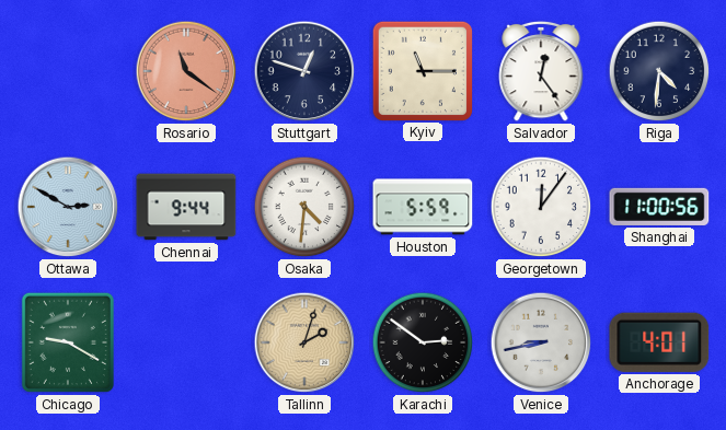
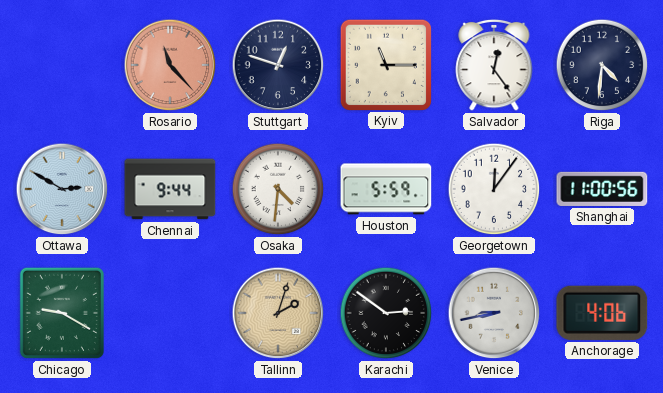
Rosario: 11:21 -> 11:23 (170, 65)
Anchorage: 4:01 -> 4:06 (602, 313)
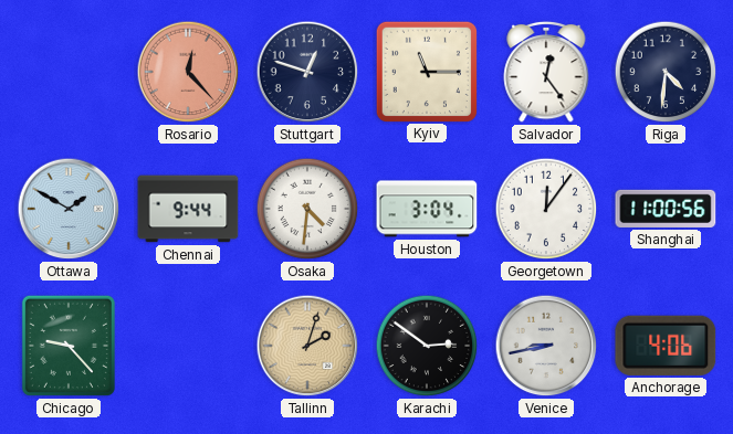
Rosario: 11:23 -> 12:23 (188, 72)
Ottawa: 2:50 -> 1:50 (69, 209)
Houston: 5:59 -> 3:04 (427, 209)
Chicago: 9:20 -> 9:23 (69, 346)
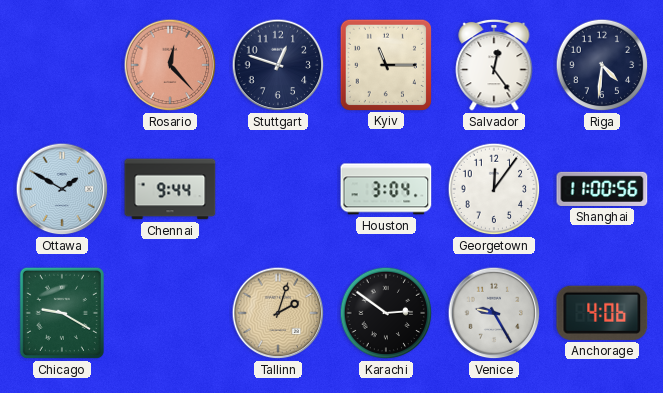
Osaka: 4:31 -> none (307, 209)
Chicago: 9:23 -> 9:20 (62, 313)
Venice: 8:43 -> 9:25 (494, 313)
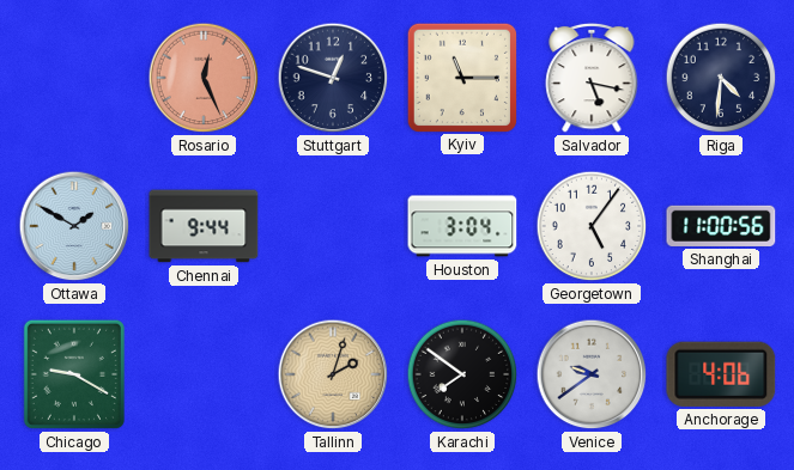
Rosario: 12:23 -> 12:26 (204, 78)
Salvador: 12:24 -> 5:17 (592, 78)
Georgetown: 12:06 -> 5:06 (592, 226)
Karachi: 2:51 -> 7:51 (462, 374)
Venice: 9:25 -> 9:39 (592, 374)
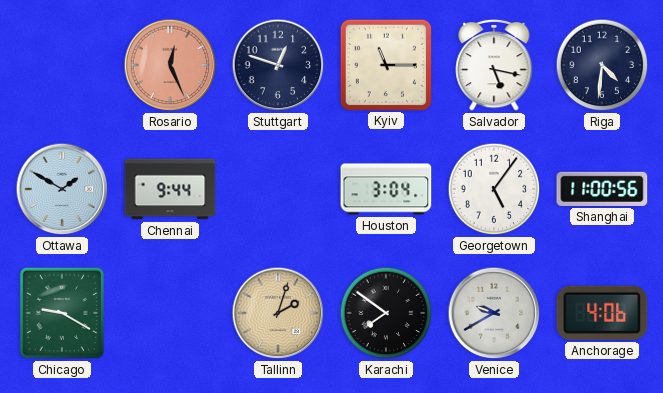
Venice: 9:39 -> 9:40 (494, 313)
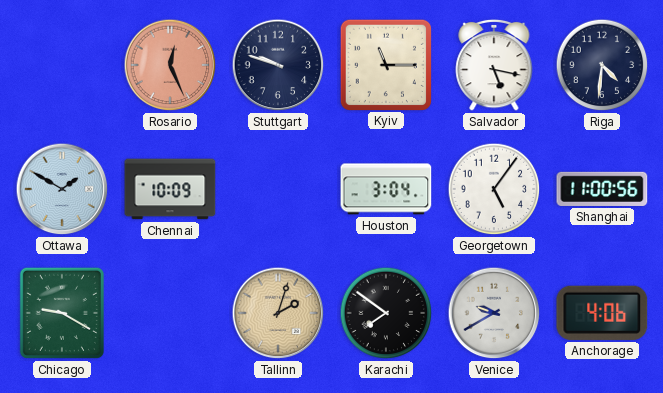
Stuttgart: 12:48 -> 9:48 (278, 65)
Chennai: 9:44 -> 10:09 (170, 189)
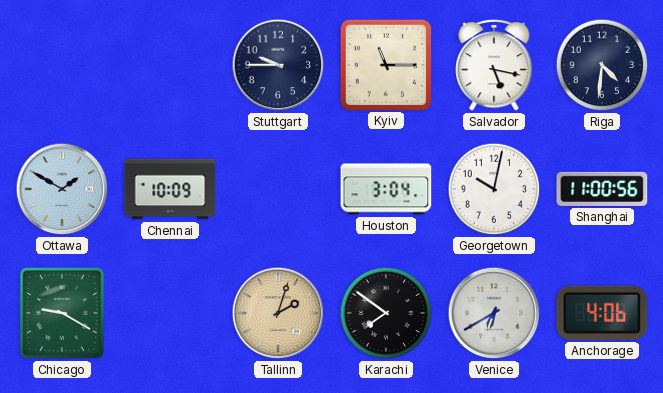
Rosario: 12:26 -> none (170, 65)
Stuttgart: 9:48 -> 9:45 (278, 65)
Georgetown: 5:06 -> 10:02 (494, 189)
Venice: 9:40 -> 6:40 (494, 313)
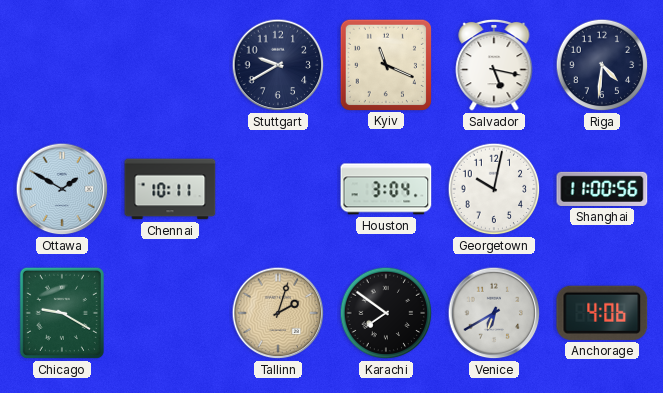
Stuttgart: 9:45 -> 9:40 (278, 65)
Kyiv: 11:15 -> 11:19 (385, 64)
Chennai: 10:09 -> 10:11 (170, 189)
